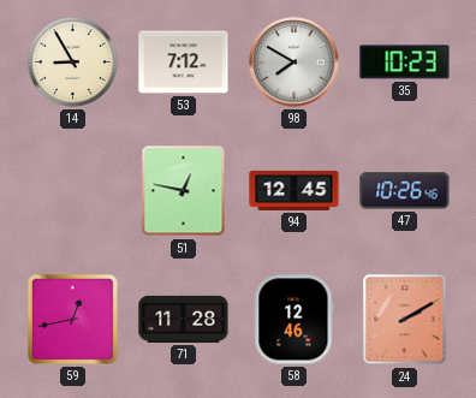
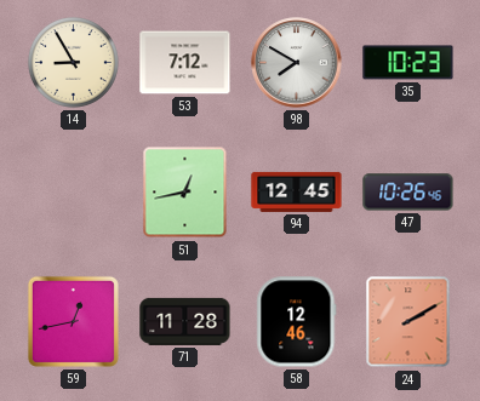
51: 12:47 -> 12:43 (185, 193)
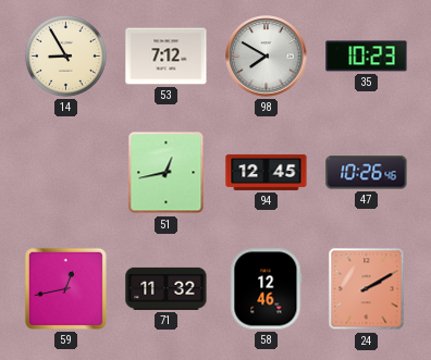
71: 11:28 -> 11:32 (167, 288)
